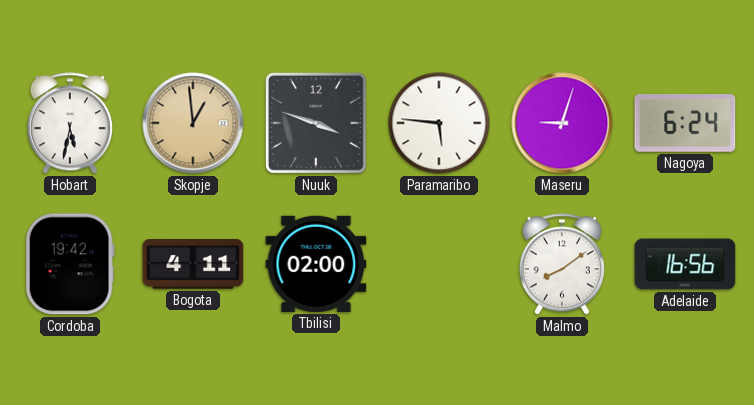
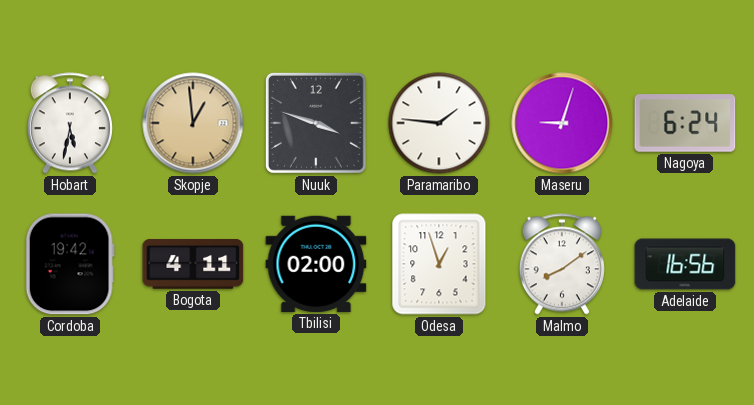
Paramaribo: 5:46 -> 1:46 (439, 123)
Odesa: none -> 12:57 (439, 264)
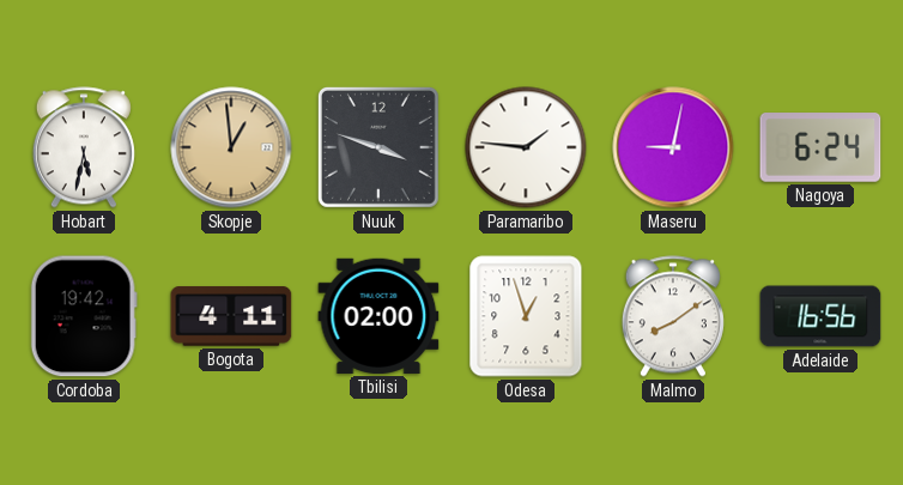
Maseru: 9:03 -> 9:02 (673, 147)
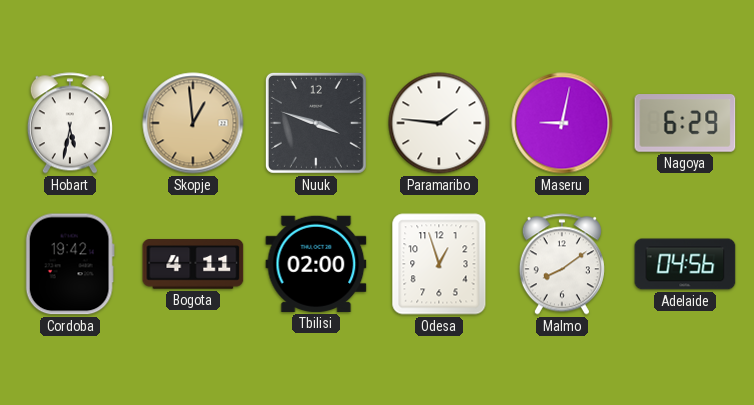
Nagoya: 6:24 -> 6:29 (685, 123)
Adelaide: 16:56 -> 04:56 (685, 264)
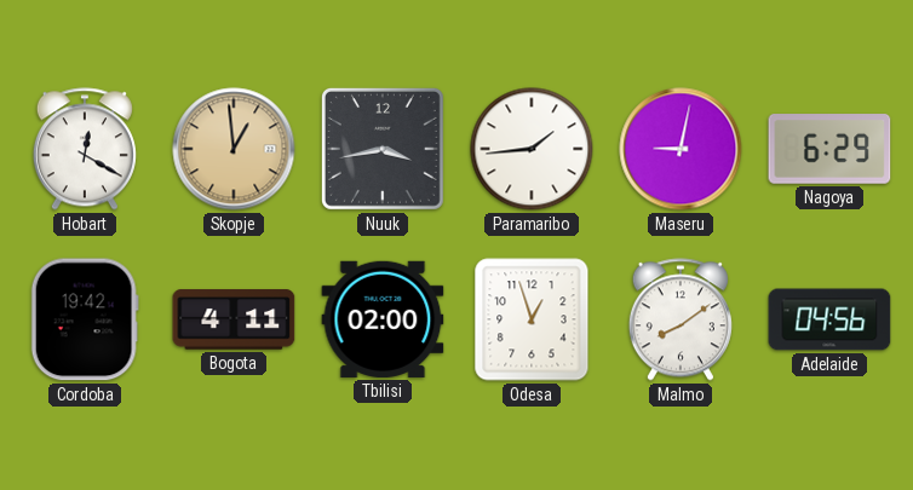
Hobart: 5:32 -> 12:20 (85, 149)
Nuuk: 3:48 -> 3:43 (383, 149)
Paramaribo: 1:46 -> 1:44 (532, 149)
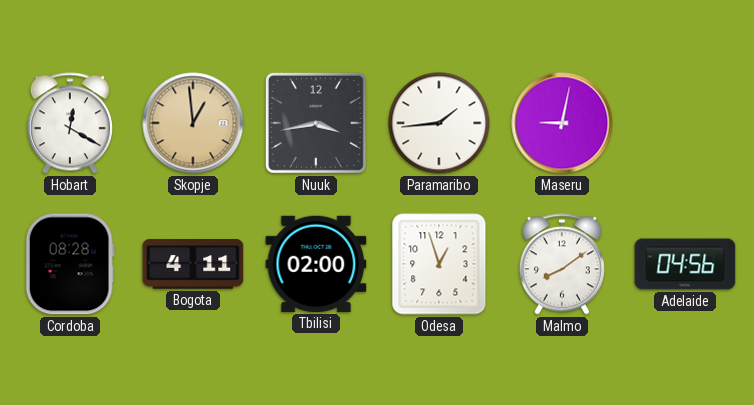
Nagoya: 6:29 -> none (829, 149)
Cordoba: 19:42 -> 08:28 (70, 264)
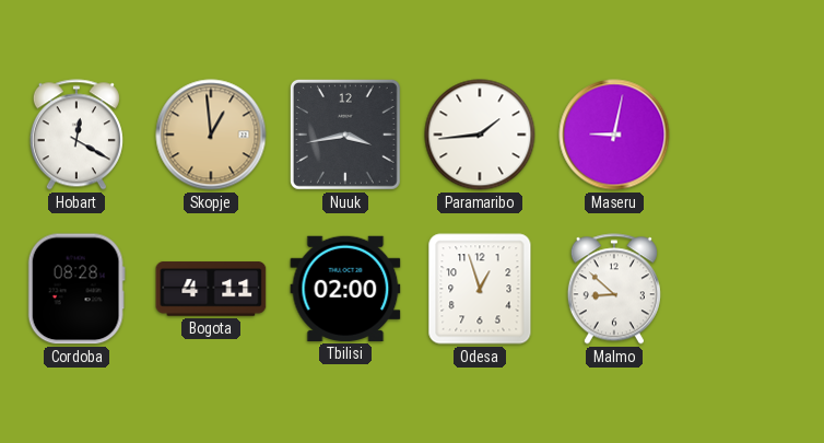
Malmo: 8:09 -> 8:52 (614, 289)
Adelaide: 04:56 -> none (685, 264)
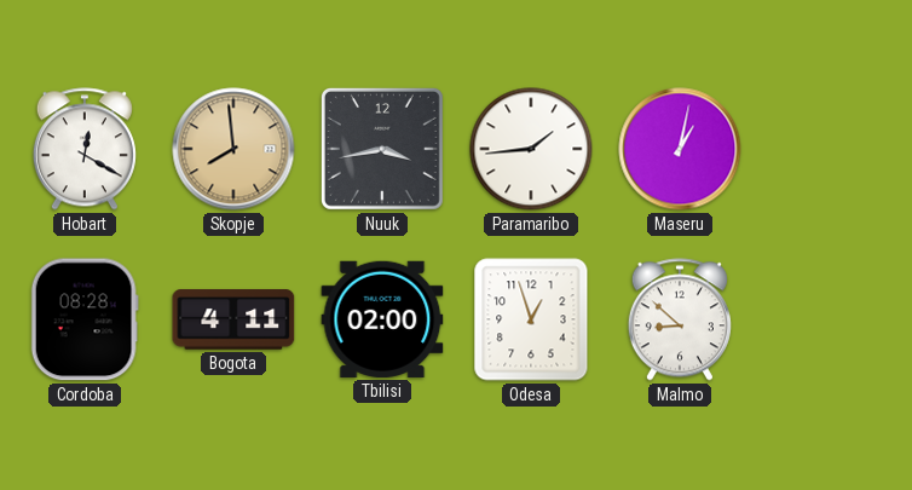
Skopje: 12:59 -> 7:59 (233, 149)
Maseru: 9:02 -> 1:02 (680, 149)
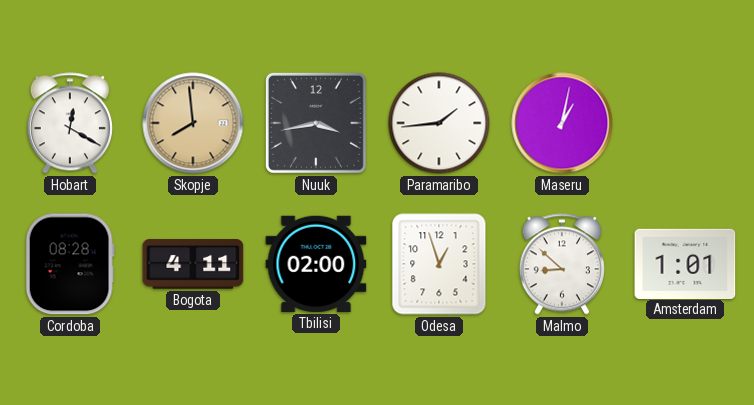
Amsterdam: none -> 1:01 (685, 263)
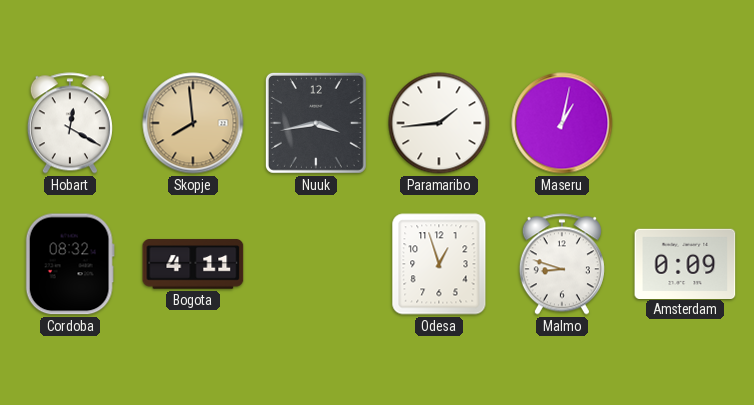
Cordoba: 08:28 -> 08:32 (70, 264)
Tbilisi: 02:00 -> none (316, 264)
Malmo: 8:52 -> 8:48 (562, 264)
Amsterdam: 1:01 -> 0:09 (685, 263)
